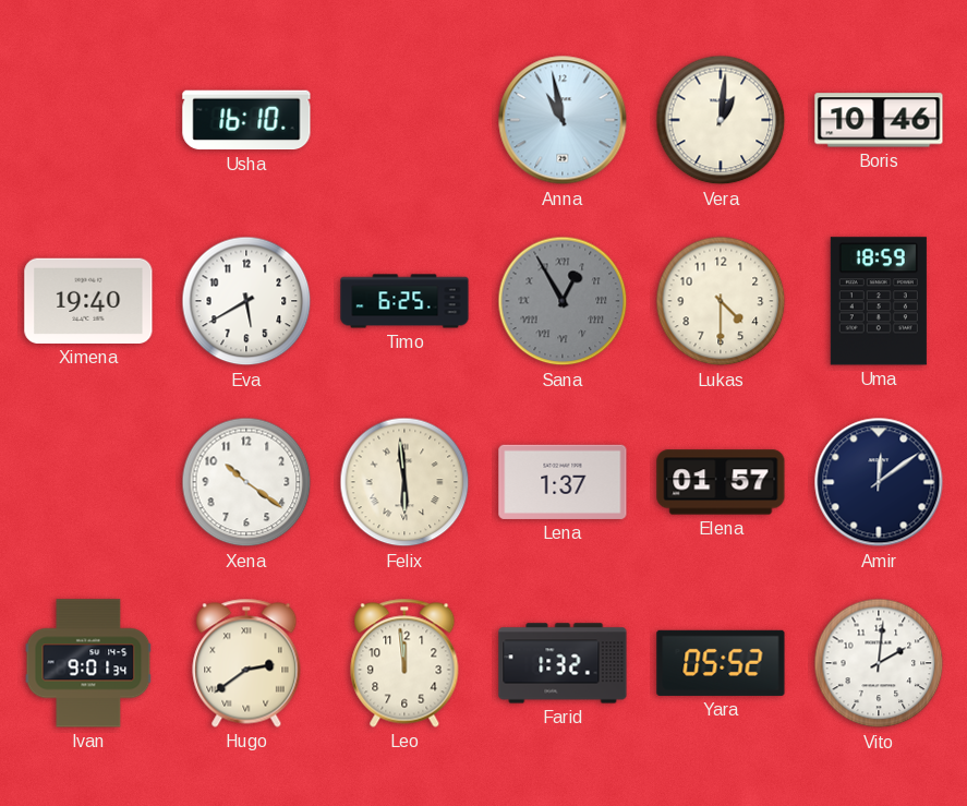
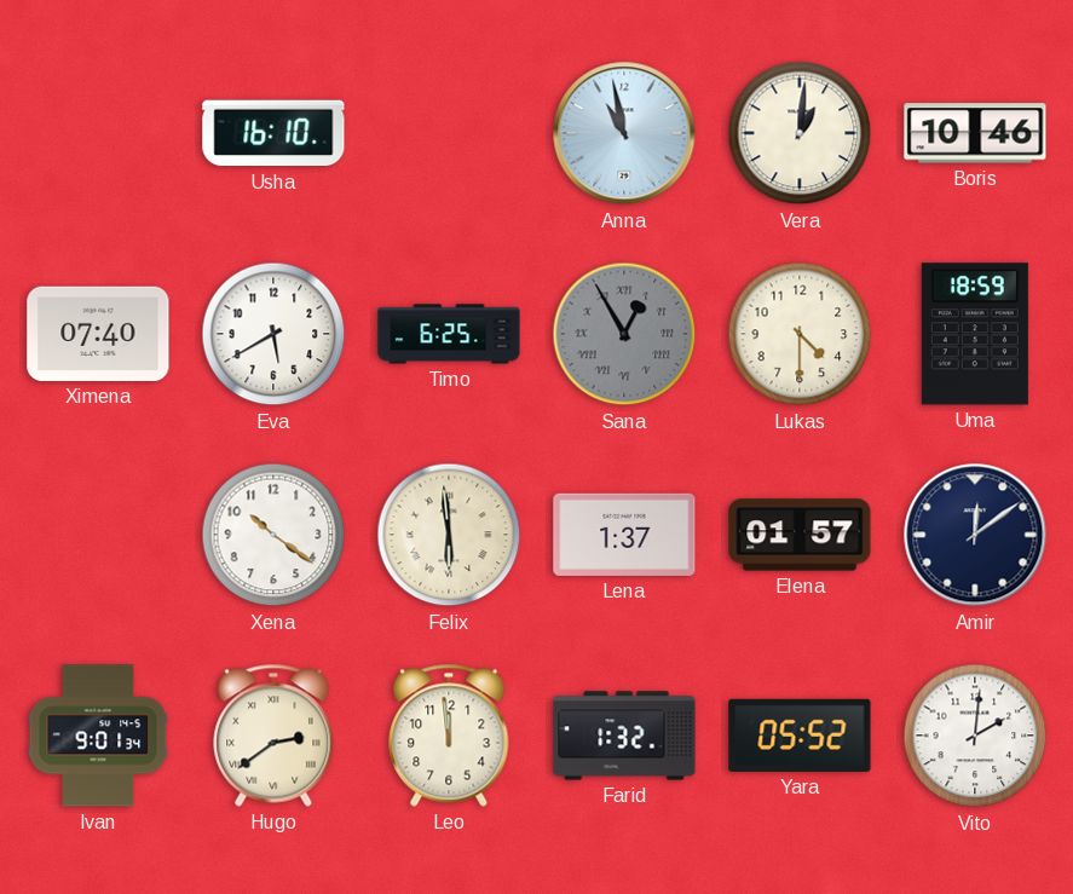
Ximena: 19:40 -> 07:40 (98, 334)
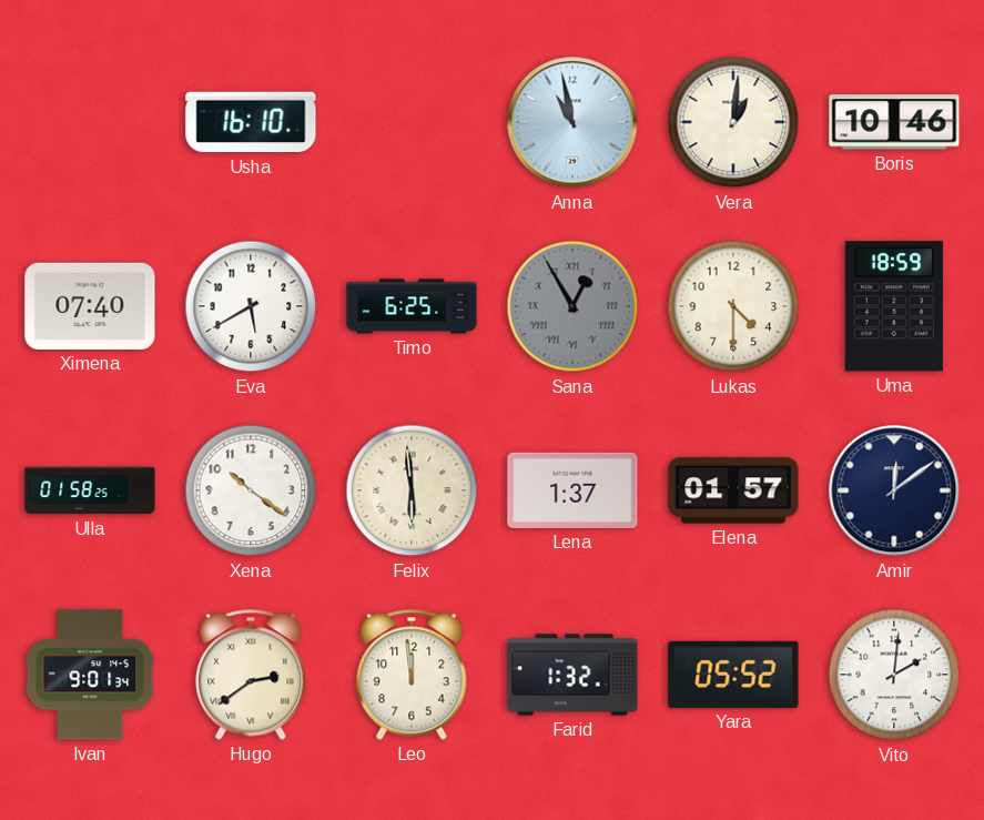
Ulla: none -> 01:58 (90, 490)
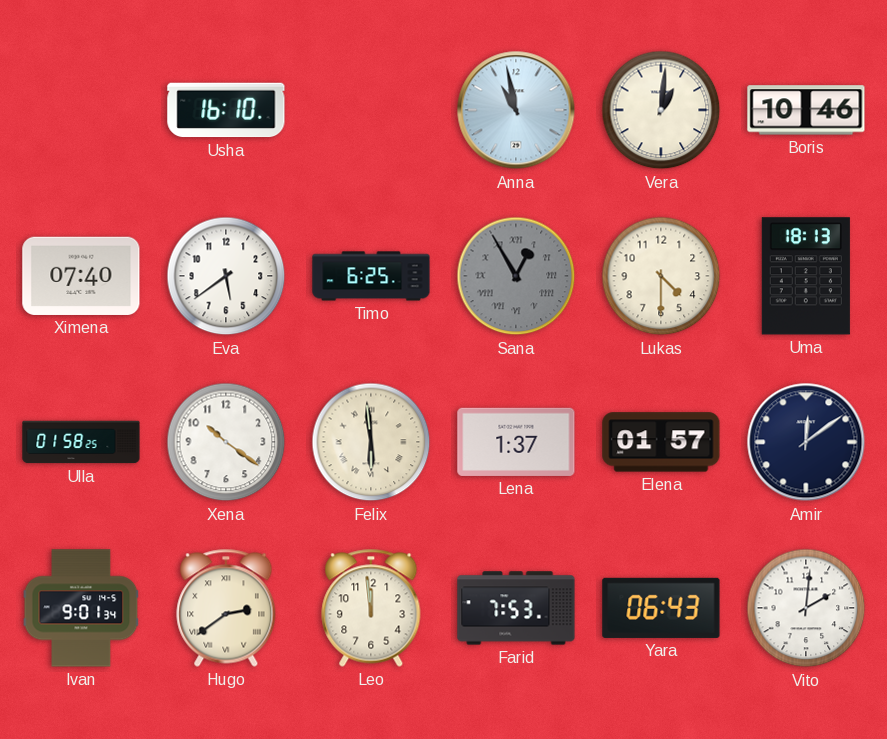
Eva: 5:40 -> 5:39 (226, 276)
Uma: 18:59 -> 18:13 (806, 276)
Farid: 1:32 -> 7:53 (516, 608)
Yara: 05:52 -> 06:43 (661, 608)
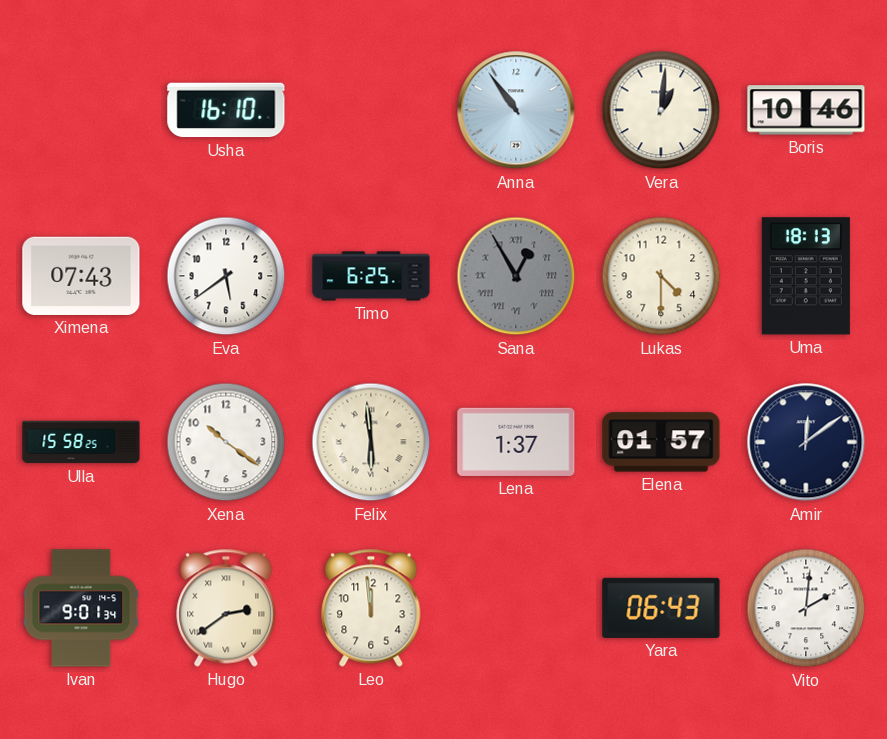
Anna: 10:58 -> 10:54 (516, 110)
Ximena: 07:40 -> 07:43 (81, 276)
Ulla: 01:58 -> 15:58 (81, 442)
Farid: 7:53 -> none (516, 608)
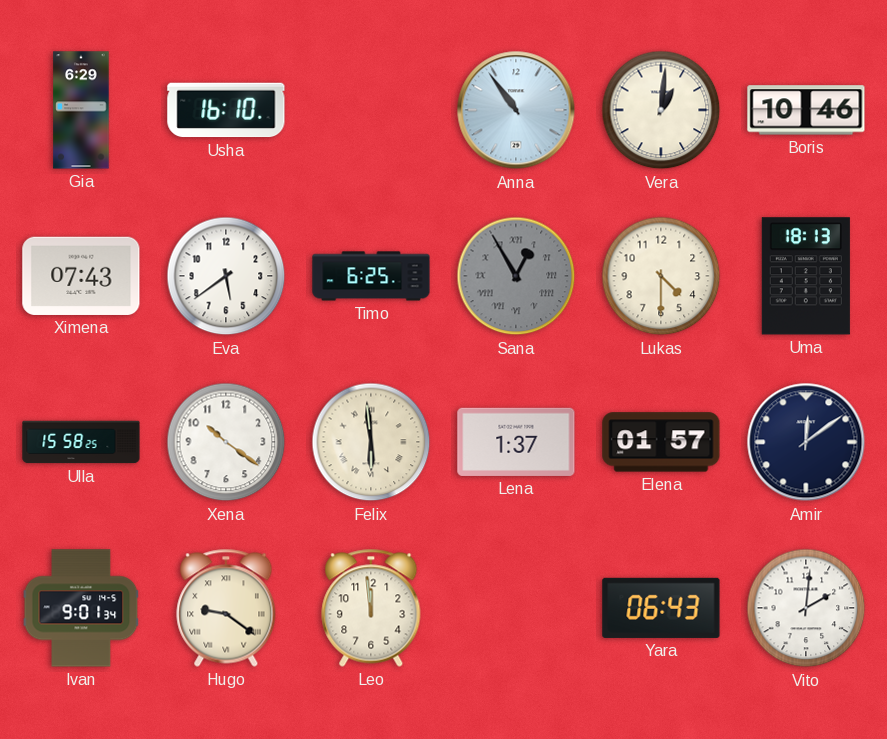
Gia: none -> 6:29 (81, 110)
Hugo: 2:39 -> 9:21 (226, 608)
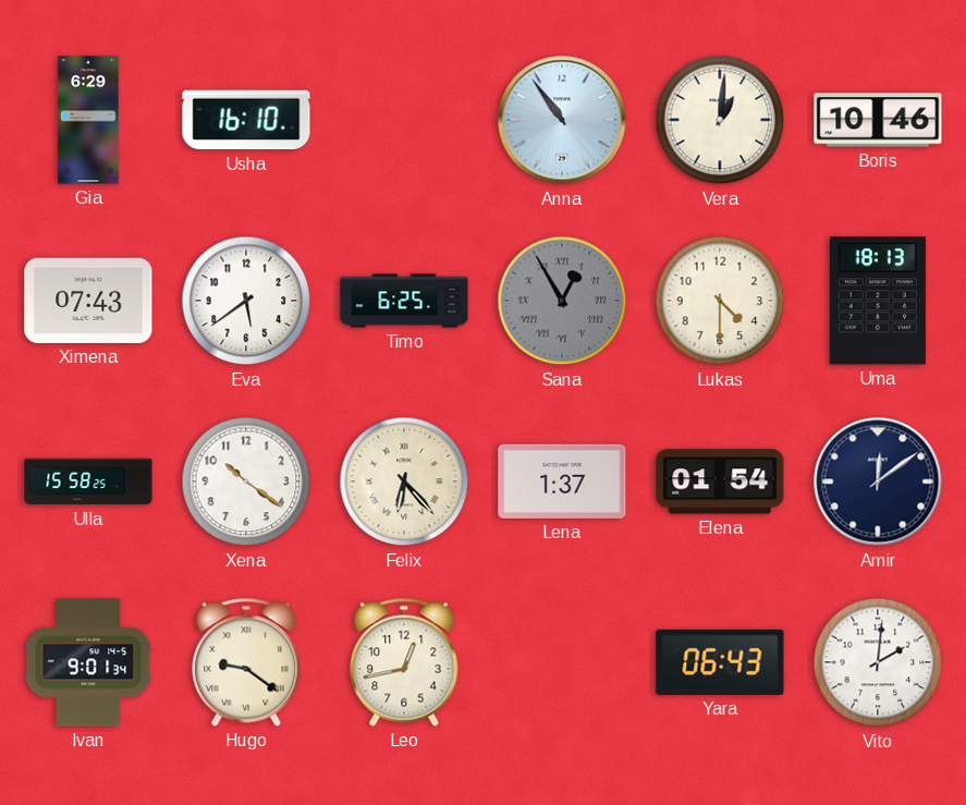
Felix: 5:59 -> 6:23 (404, 481)
Elena: 01:57 -> 01:54 (720, 481)
Leo: 11:59 -> 12:43 (404, 662)
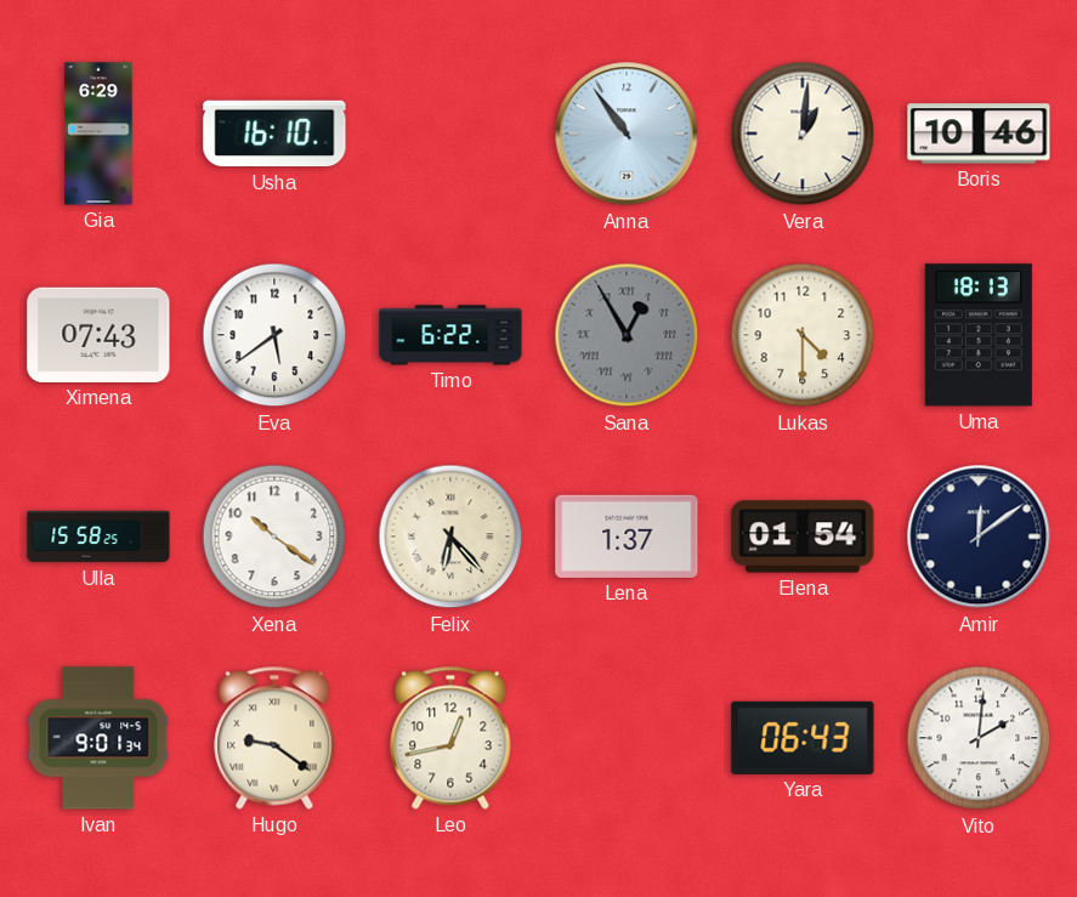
Timo: 6:25 -> 6:22 (450, 335)
